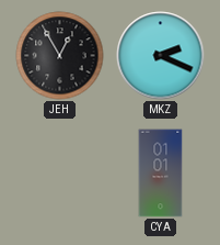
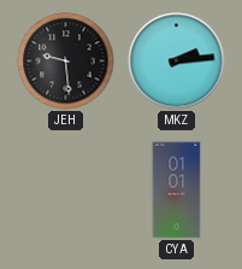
JEH: 12:55 -> 9:29 (66, 62)
MKZ: 2:19 -> 2:14 (177, 62)
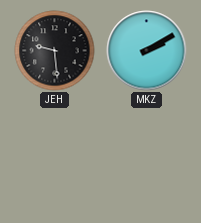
MKZ: 2:14 -> 2:10 (147, 51)
CYA: 01:01 -> none (177, 191)
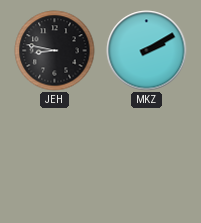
JEH: 9:29 -> 8:47 (55, 51)
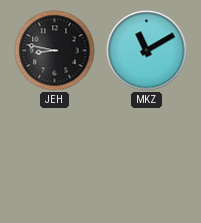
MKZ: 2:10 -> 11:10 (147, 51)
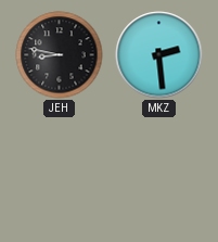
MKZ: 11:10 -> 2:29 (159, 55)
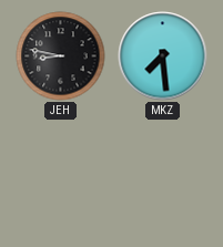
MKZ: 2:29 -> 7:29 (163, 56)
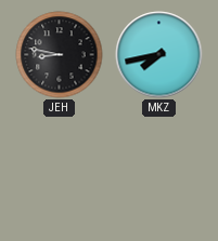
MKZ: 7:29 -> 7:43 (159, 55)
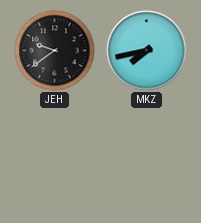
JEH: 8:47 -> 9:39 (55, 51)
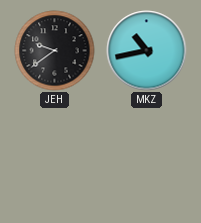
MKZ: 7:43 -> 10:43 (147, 51)
